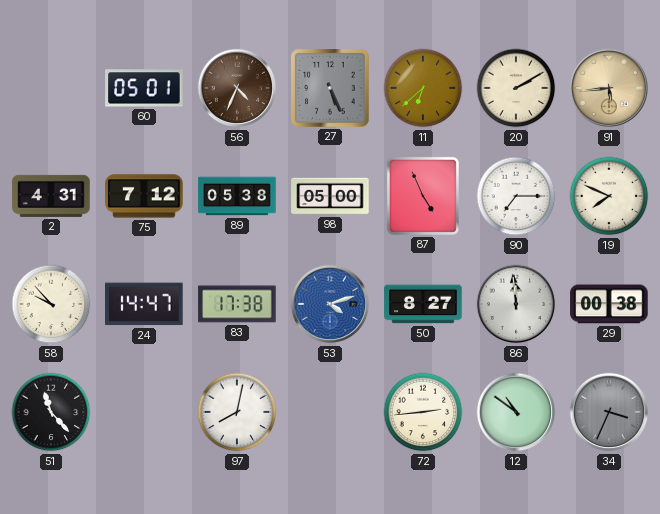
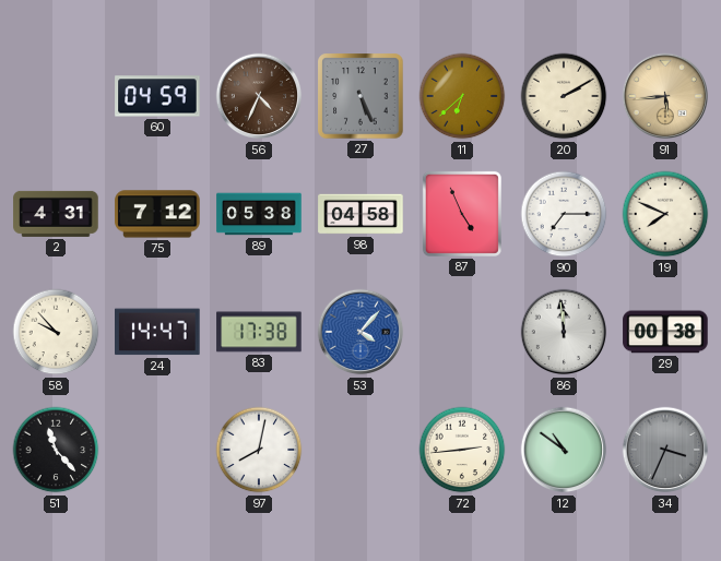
60: 05:01 -> 04:59 (157, 96)
98: 05:00 -> 04:58 (361, 214)
53: 4:12 -> 4:07 (361, 332)
50: 8:27 -> none (423, 304)
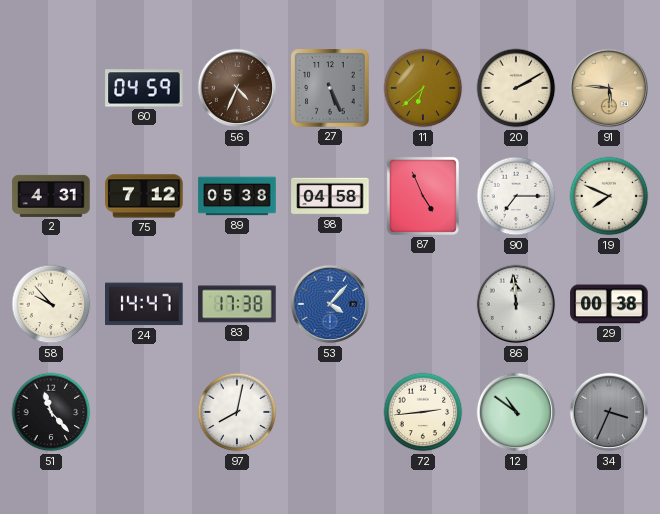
91: 5:44 -> 5:46 (609, 88)
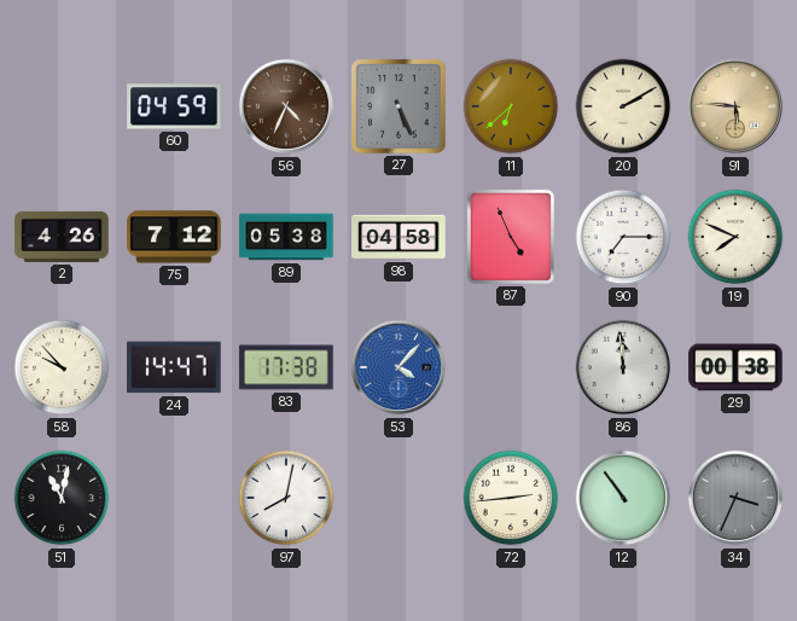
2: 4:31 -> 4:26 (62, 237)
51: 11:23 -> 11:02 (62, 498)
12: 10:51 -> 10:54 (623, 498)
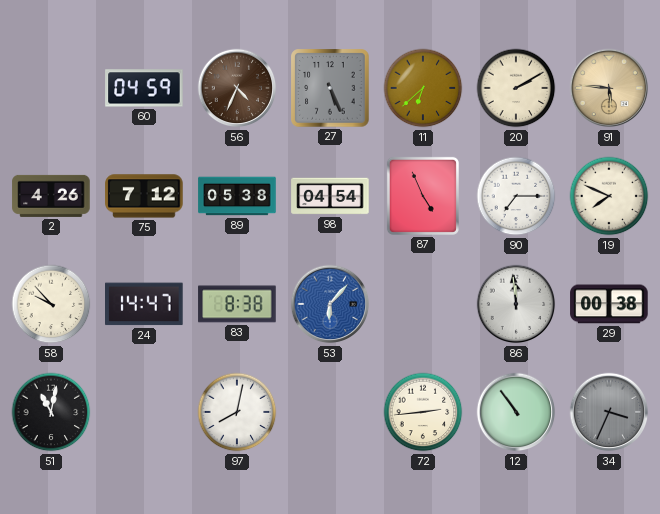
98: 04:58 -> 04:54 (330, 196)
83: 17:38 -> 8:38 (237, 304)
53: 4:07 -> 6:07 (330, 304)
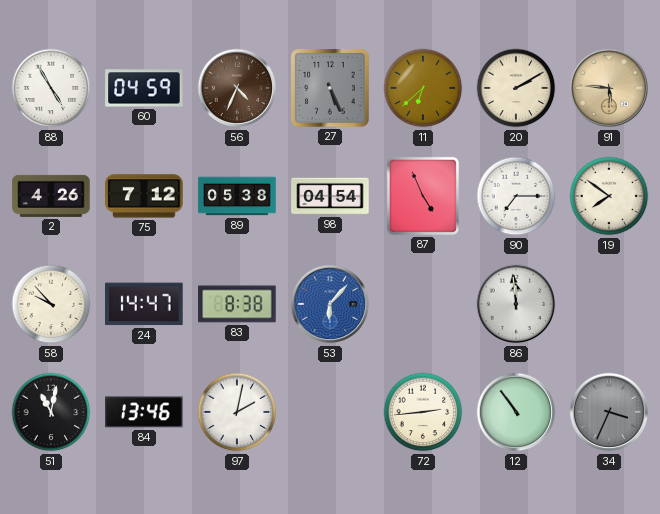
88: none -> 4:55 (51, 88)
19: 7:49 -> 7:51 (609, 196)
29: 00:38 -> none (609, 304)
84: none -> 13:46 (144, 412)
97: 8:02 -> 2:02 (237, 412)
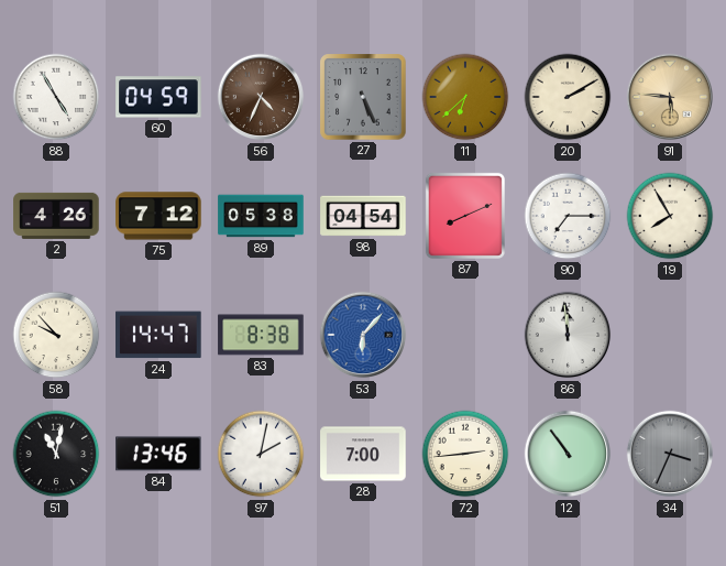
87: 4:56 -> 8:11 (465, 216)
19: 7:51 -> 7:55 (670, 216)
28: none -> 7:00 (363, 454)
